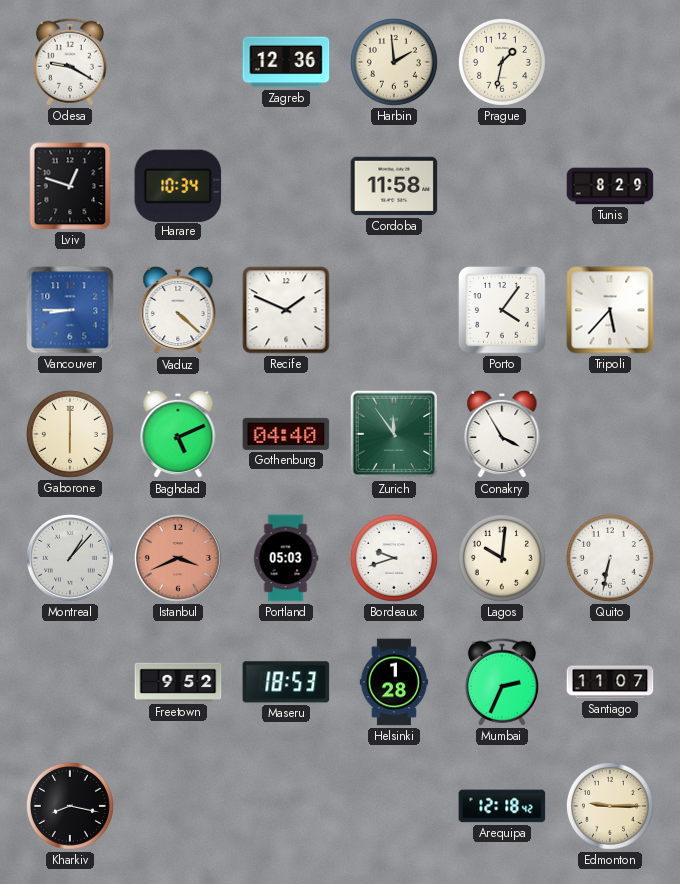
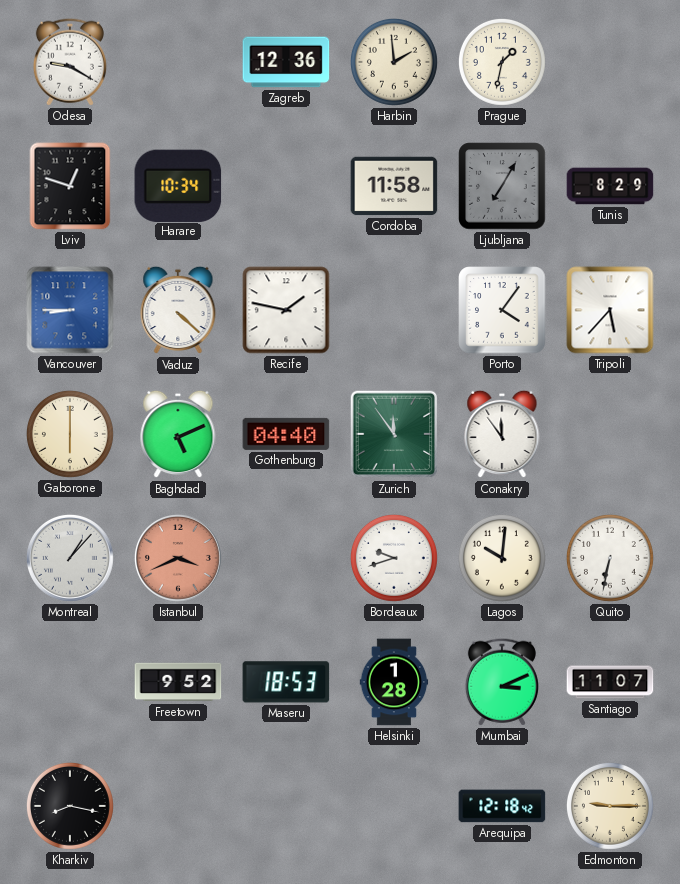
Ljubljana: none -> 7:05 (502, 186)
Recife: 1:49 -> 1:47 (286, 310)
Conakry: 3:55 -> 11:54 (502, 434)
Portland: 05:03 -> none (286, 558)
Mumbai: 2:34 -> 3:11 (502, 682)
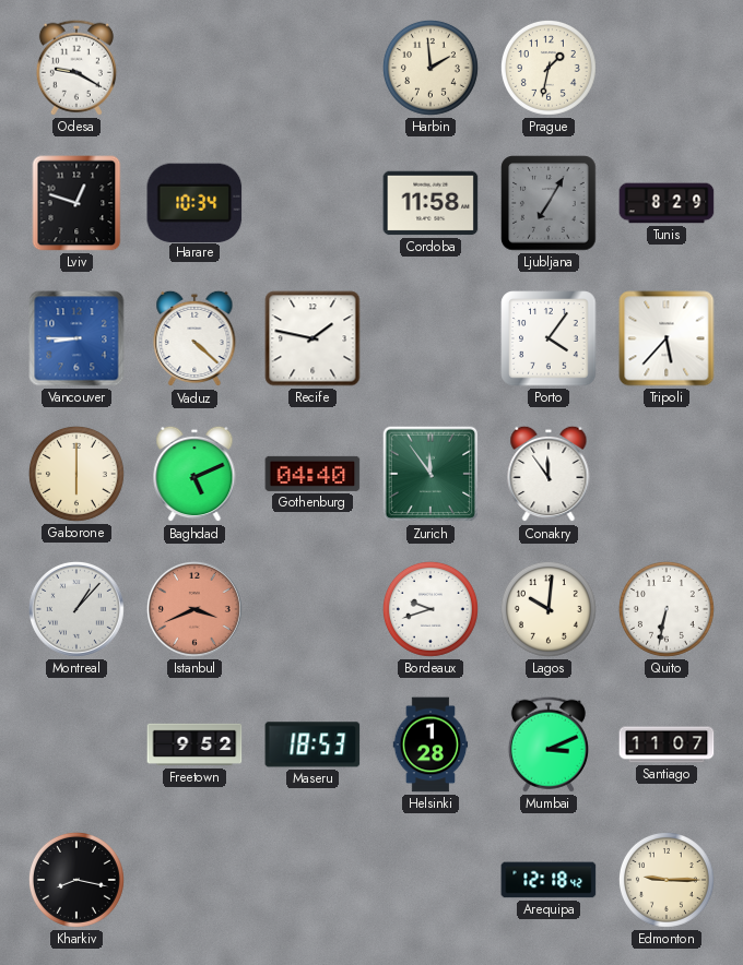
Zagreb: 12:36 -> none (286, 62)
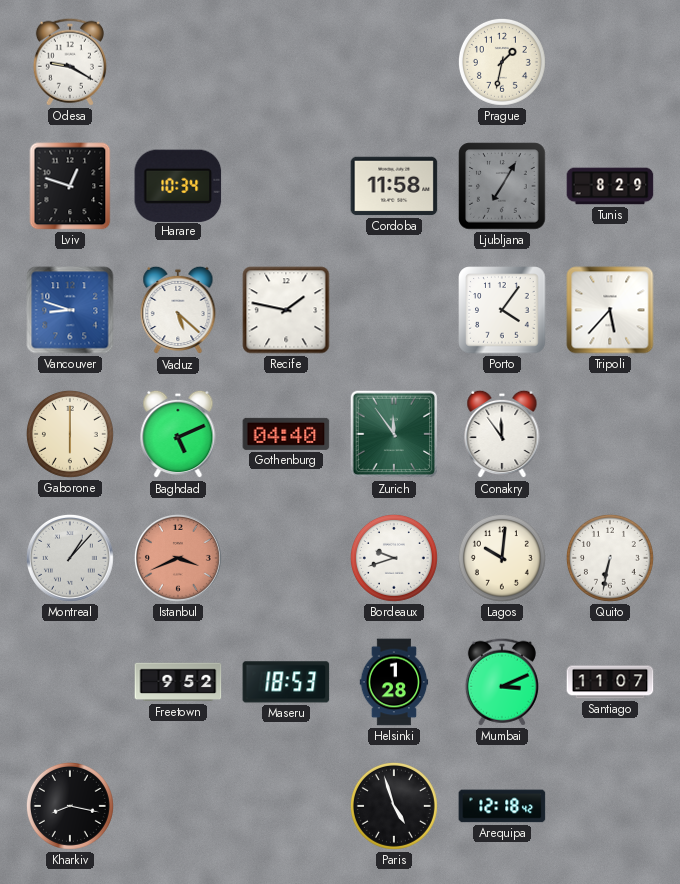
Harbin: 1:59 -> none (431, 68)
Vancouver: 8:45 -> 8:48 (70, 310)
Vaduz: 4:22 -> 5:22 (178, 310)
Paris: none -> 4:57 (394, 806)
Edmonton: 9:15 -> none (667, 880)
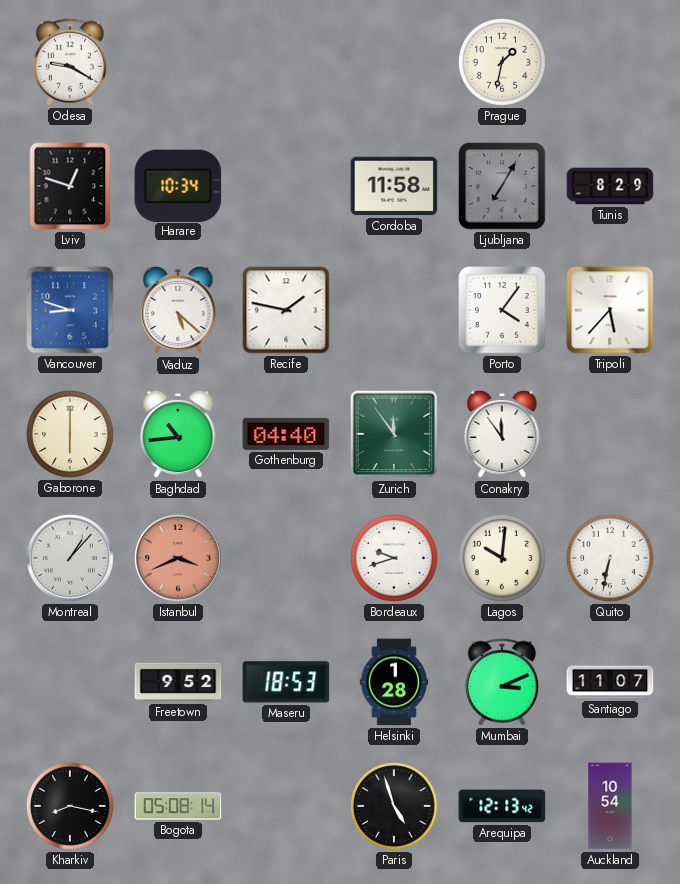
Baghdad: 5:11 -> 10:44 (178, 434)
Bogota: none -> 05:08 (178, 806)
Arequipa: 12:18 -> 12:13 (502, 806)
Auckland: none -> 10:54 (610, 806)
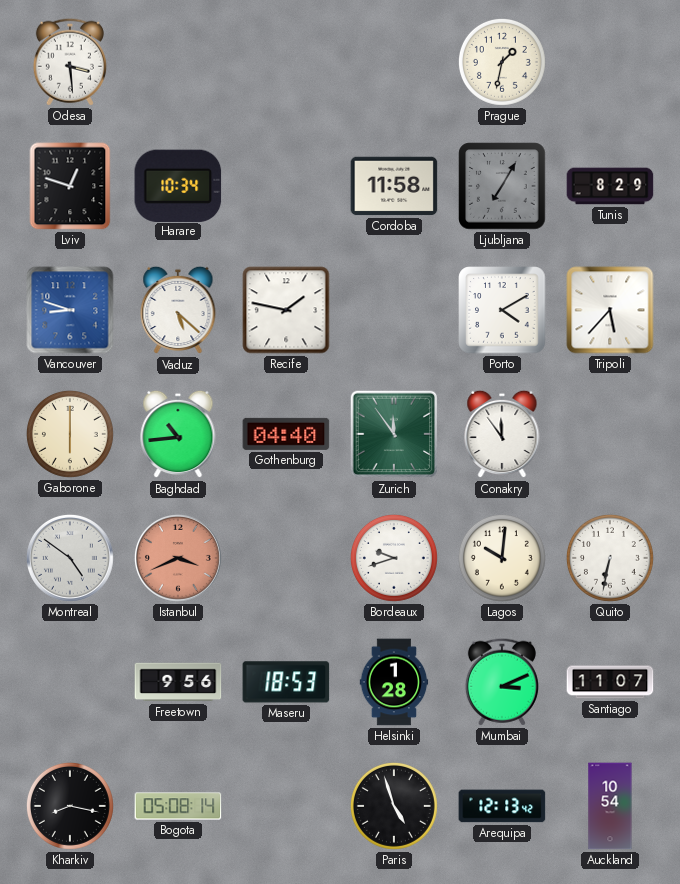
Odesa: 9:20 -> 3:29 (70, 62)
Porto: 4:06 -> 4:10 (502, 310)
Montreal: 1:07 -> 4:51 (70, 558)
Freetown: 9:52 -> 9:56 (178, 682)
